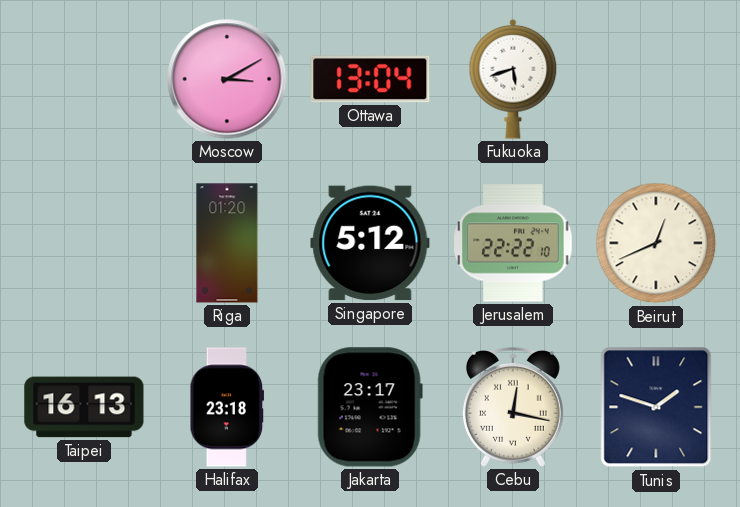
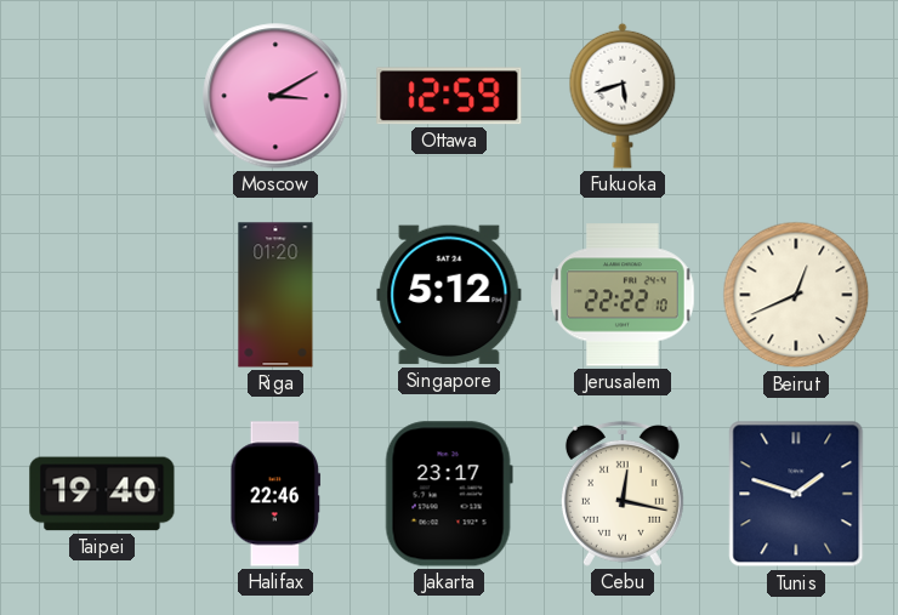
Ottawa: 13:04 -> 12:59 (449, 96)
Taipei: 16:13 -> 19:40 (102, 494)
Halifax: 23:18 -> 22:46 (275, 494)
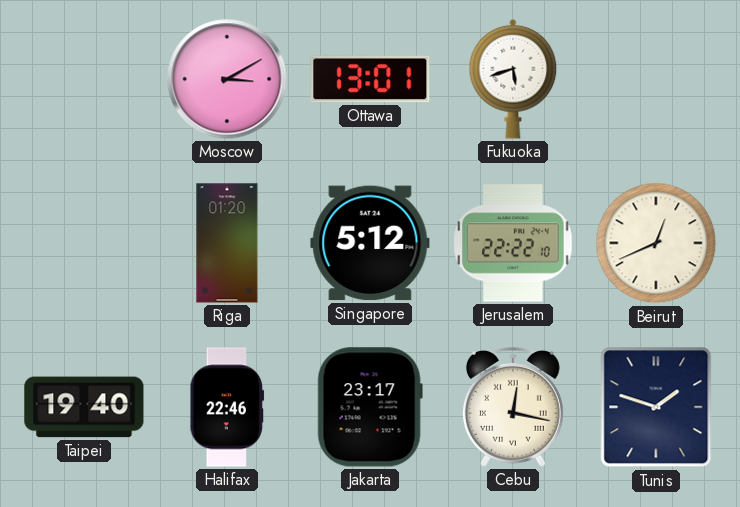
Ottawa: 12:59 -> 13:01 (370, 79)
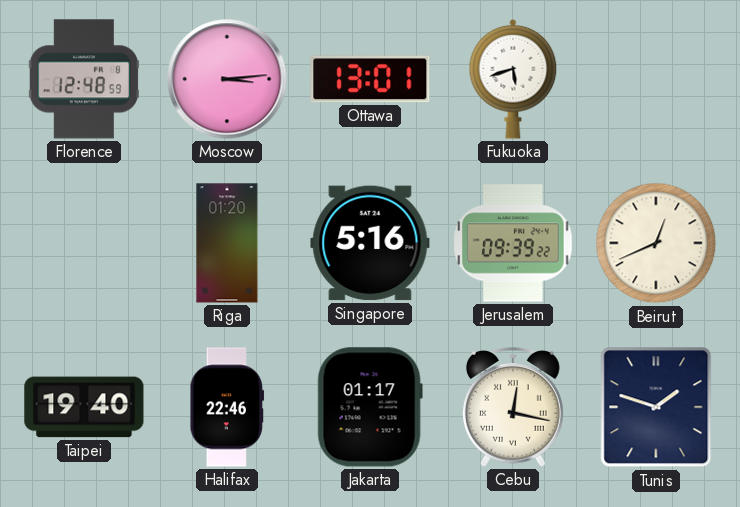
Florence: none -> 12:48 (83, 79)
Moscow: 3:10 -> 3:14 (227, 79)
Singapore: 5:12 -> 5:16 (370, 243)
Jerusalem: 22:22 -> 09:39 (513, 243)
Jakarta: 23:17 -> 01:17 (370, 407)
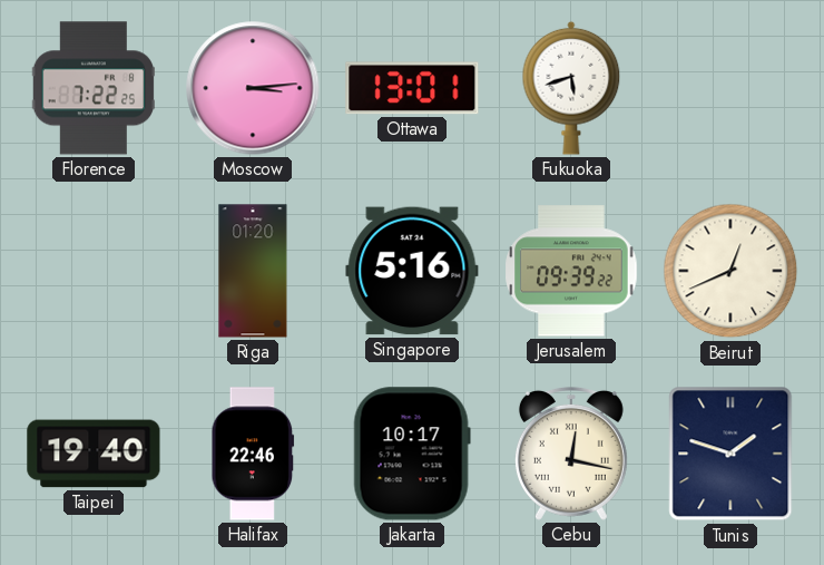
Florence: 12:48 -> 7:22 (92, 88)
Jakarta: 01:17 -> 10:17 (412, 454)
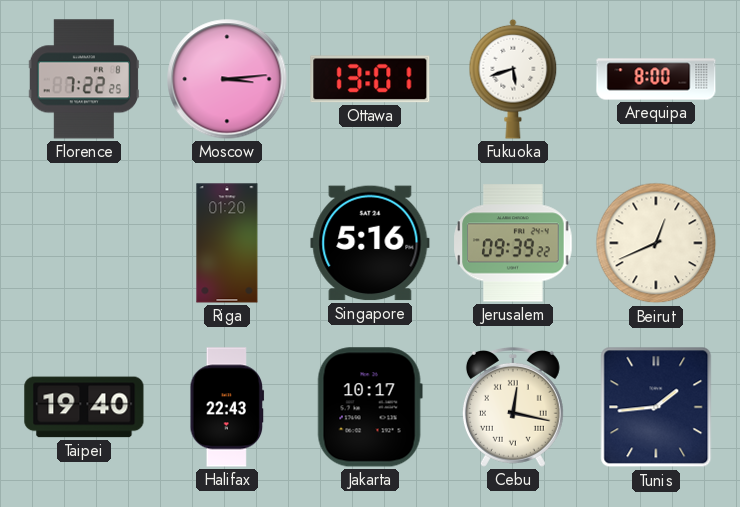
Arequipa: none -> 8:00 (656, 79)
Halifax: 22:46 -> 22:43 (227, 407)
Tunis: 1:48 -> 1:44 (656, 407)
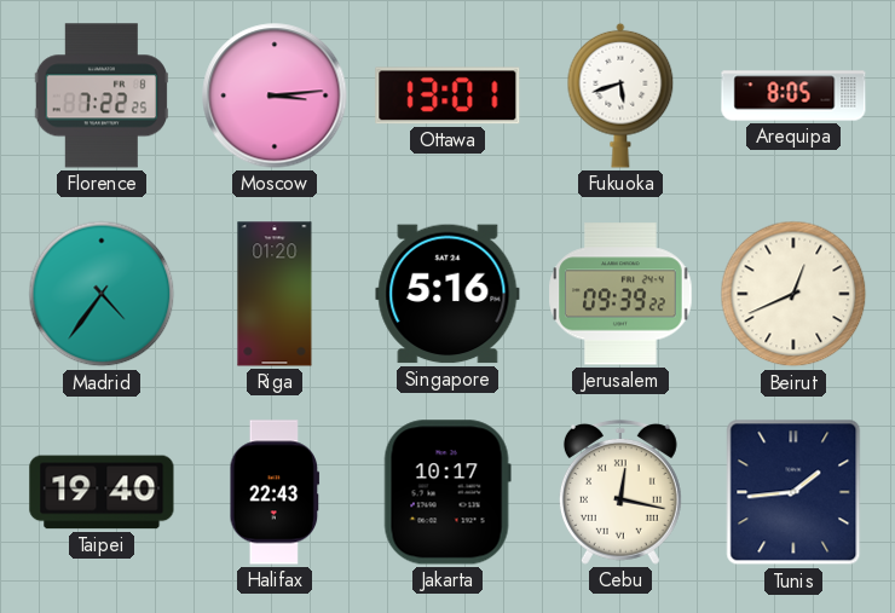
Arequipa: 8:00 -> 8:05 (793, 96)
Madrid: none -> 4:36 (102, 294)
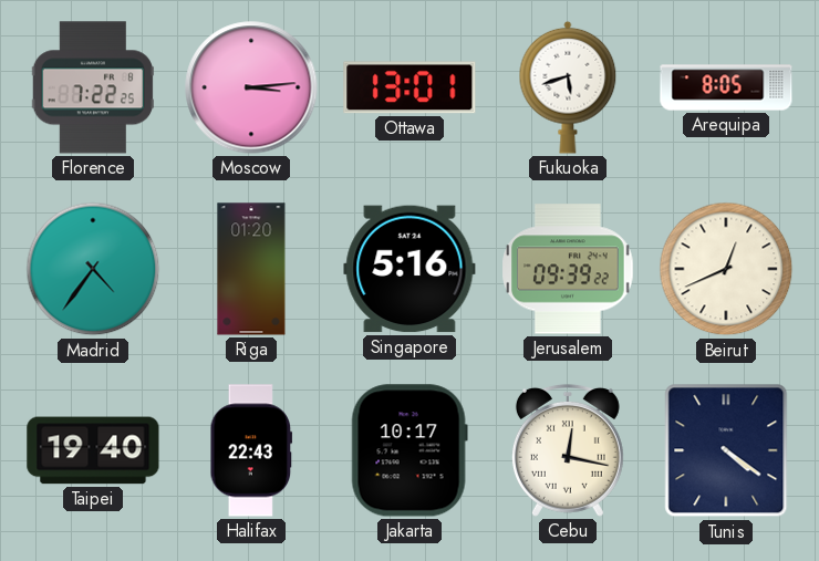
Tunis: 1:44 -> 4:21 (726, 450)
